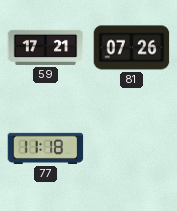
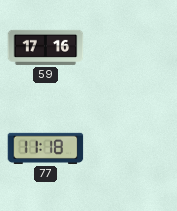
59: 17:21 -> 17:16 (46, 47)
81: 07:26 -> none (132, 48)
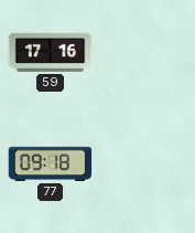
77: 11:18 -> 09:18 (51, 163)
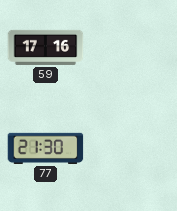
77: 09:18 -> 21:30 (46, 148)
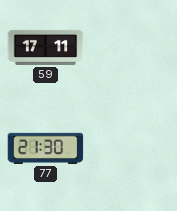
59: 17:16 -> 17:11 (46, 47)
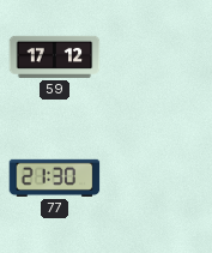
59: 17:11 -> 17:12 (55, 56)
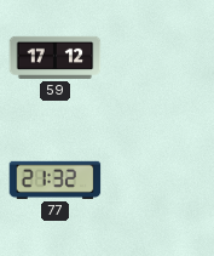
77: 21:30 -> 21:32 (56, 180)
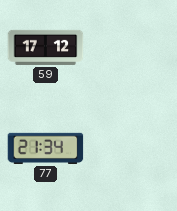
77: 21:32 -> 21:34 (46, 148)
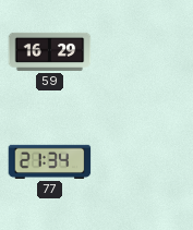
59: 17:12 -> 16:29 (50, 51)
